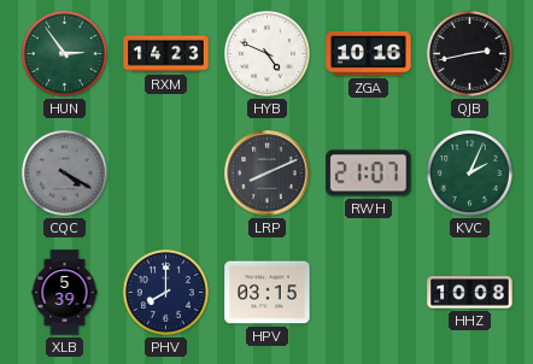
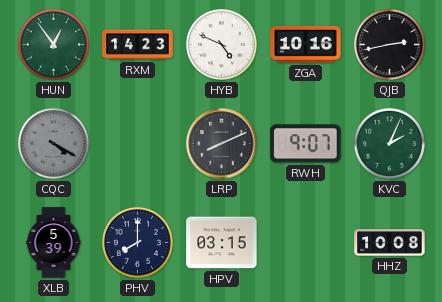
HUN: 2:54 -> 12:54 (53, 44)
RWH: 21:07 -> 9:07 (306, 144)
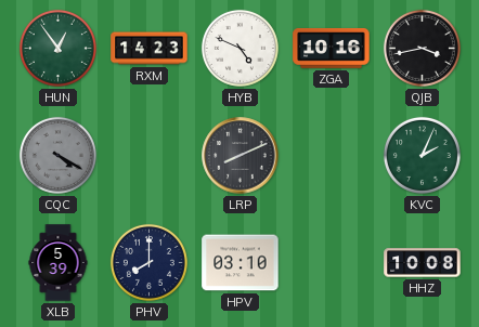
QJB: 2:43 -> 3:43 (422, 48)
RWH: 9:07 -> none (306, 144)
HPV: 03:15 -> 03:10 (241, 263)
